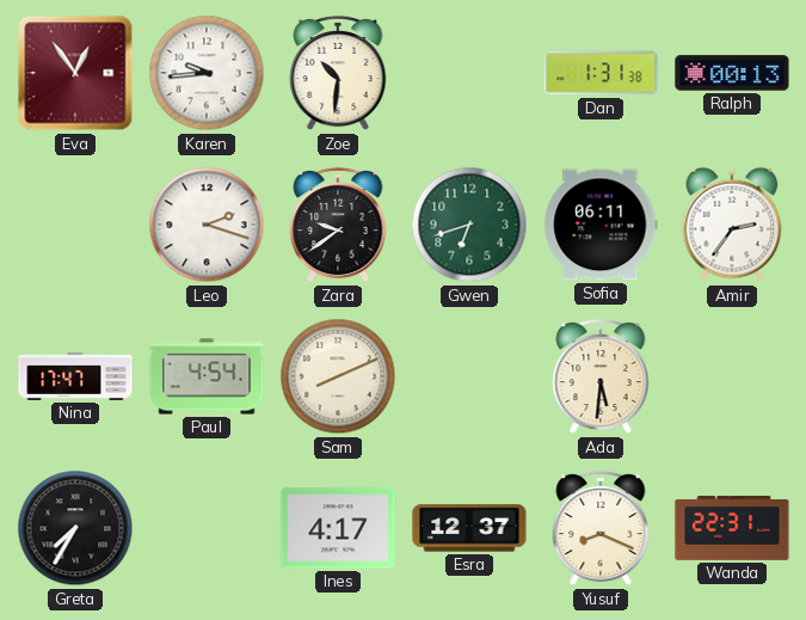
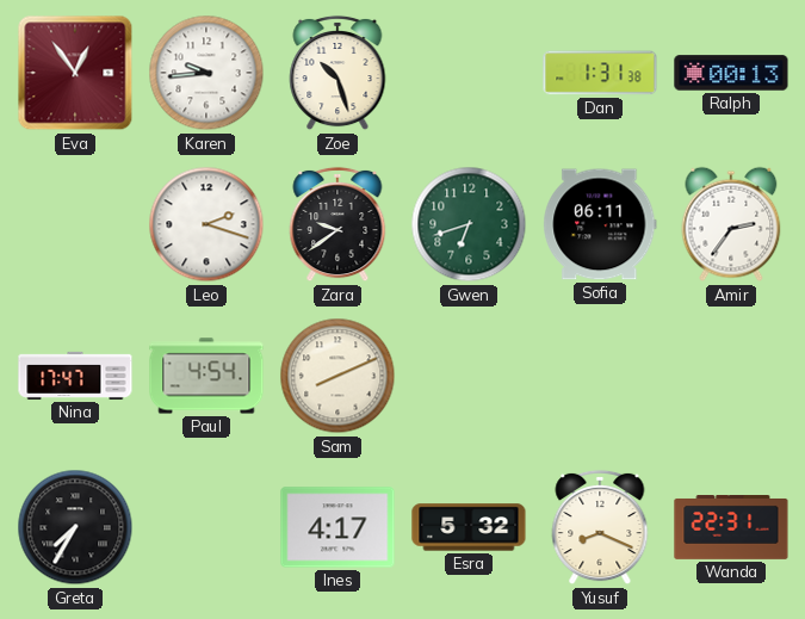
Zoe: 10:31 -> 10:27 (338, 73)
Ada: 5:31 -> none (601, 376)
Esra: 12:37 -> 5:32 (469, 527)
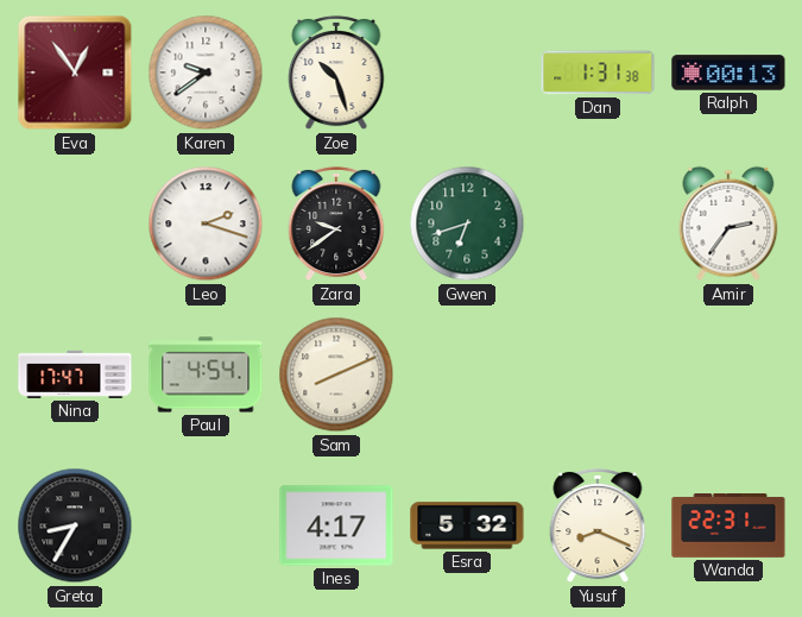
Karen: 9:44 -> 9:39 (206, 73)
Sofia: 06:11 -> none (600, 224)
Greta: 7:35 -> 8:35 (75, 525)
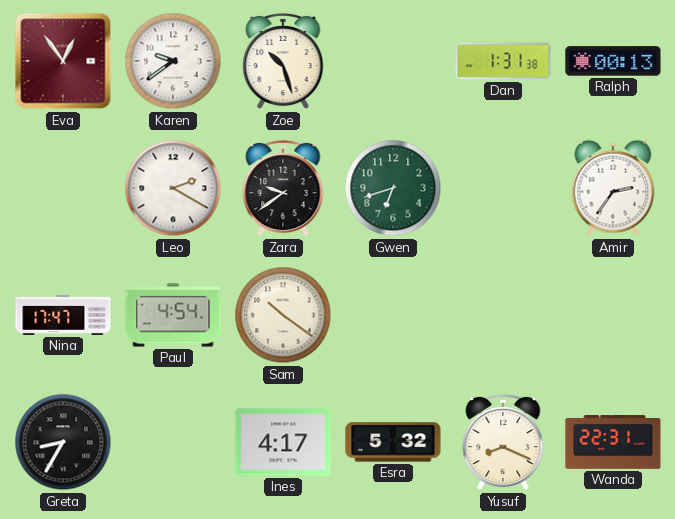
Leo: 2:18 -> 2:20 (173, 188)
Sam: 8:11 -> 10:21 (283, 315)
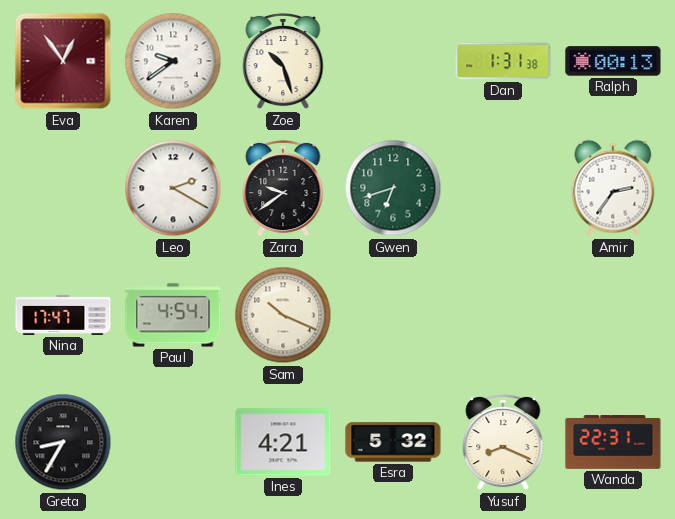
Sam: 10:21 -> 10:19 (283, 315)
Ines: 4:17 -> 4:21 (283, 442)
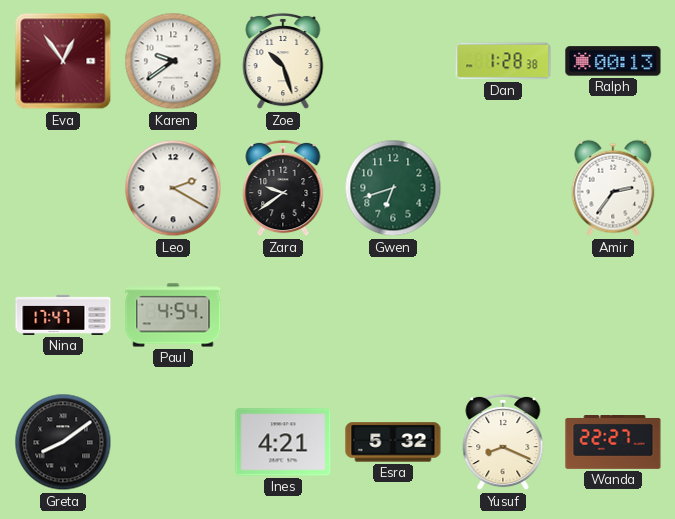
Dan: 1:31 -> 1:28 (503, 61)
Sam: 10:19 -> none (283, 315)
Greta: 8:35 -> 8:09 (63, 442)
Wanda: 22:31 -> 22:27 (613, 443)
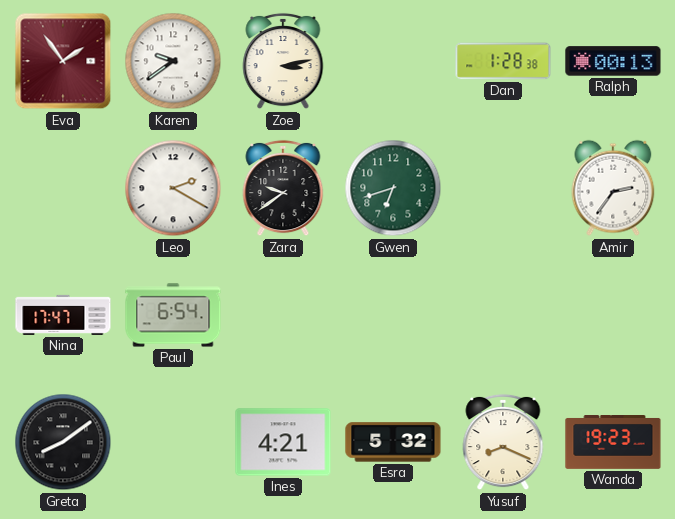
Eva: 12:54 -> 1:54 (63, 61)
Zoe: 10:27 -> 3:13 (283, 61)
Paul: 4:54 -> 6:54 (173, 315)
Wanda: 22:27 -> 19:23 (613, 443)
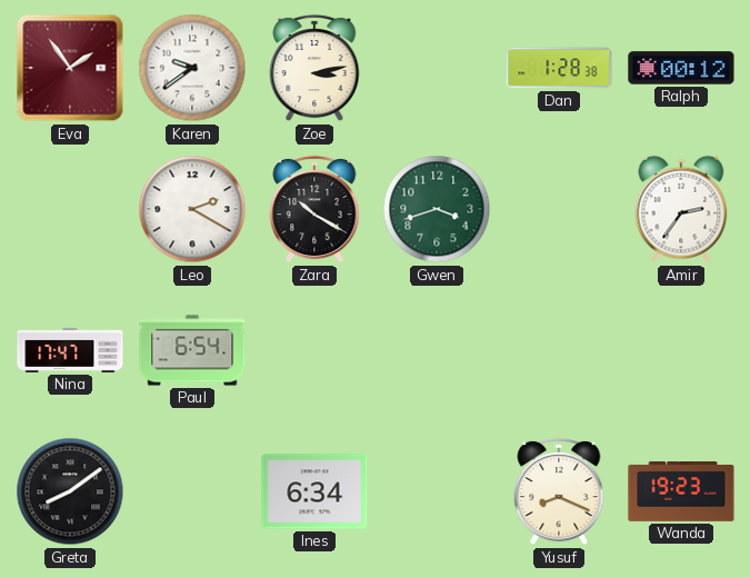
Ralph: 00:13 -> 00:12 (681, 68)
Zara: 9:39 -> 10:20 (314, 209)
Gwen: 6:42 -> 3:42 (437, 209)
Ines: 4:21 -> 6:34 (314, 491)
Esra: 5:32 -> none (393, 442)
